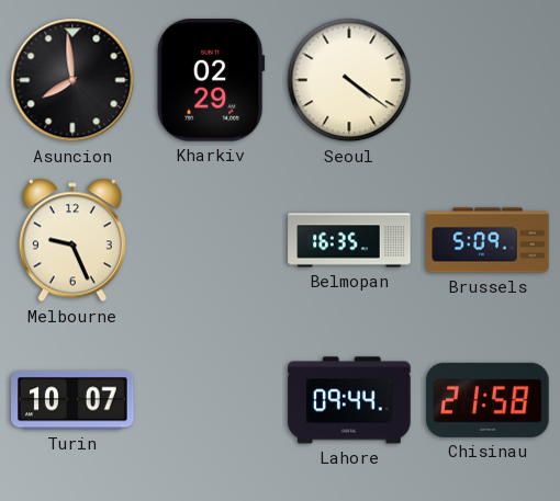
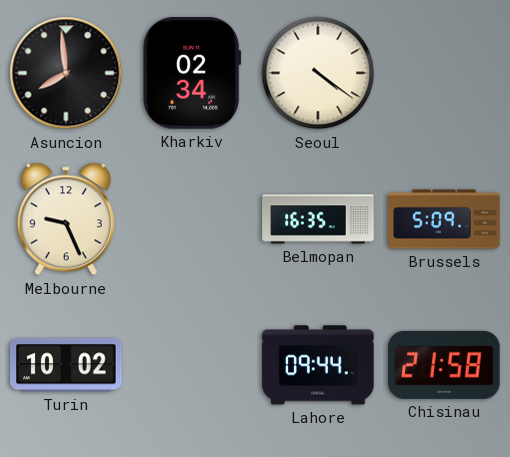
Kharkiv: 02:29 -> 02:34 (192, 73)
Turin: 10:07 -> 10:02 (66, 365)
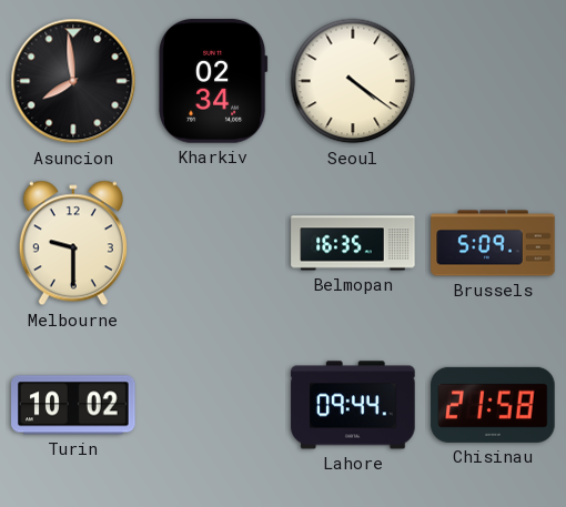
Melbourne: 9:26 -> 9:30 (73, 243)
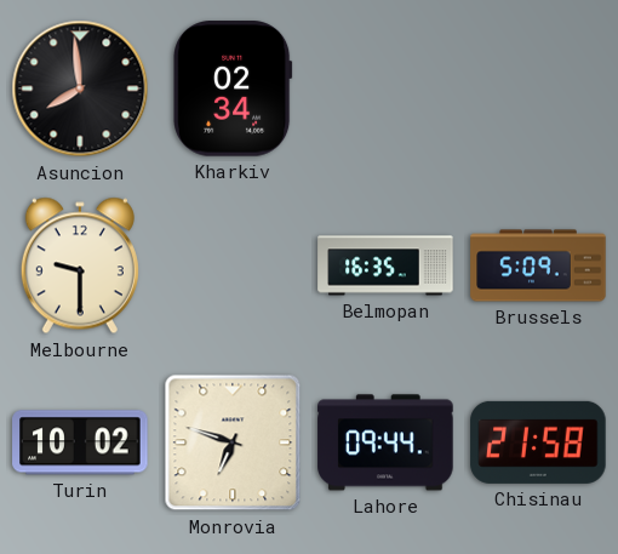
Seoul: 4:21 -> none (353, 81)
Monrovia: none -> 6:48 (233, 442)
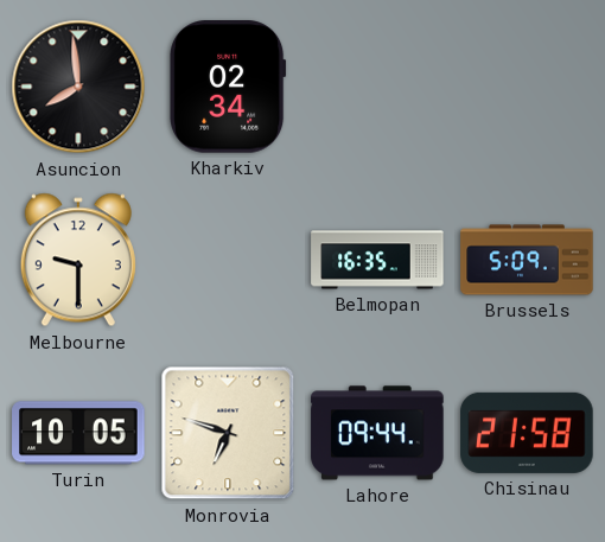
Turin: 10:02 -> 10:05 (78, 433)
